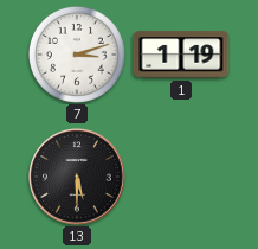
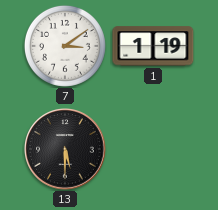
7: 3:12 -> 3:09 (65, 46)
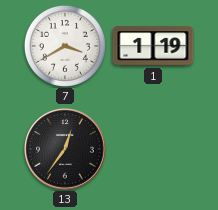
7: 3:09 -> 3:40 (65, 46)
13: 5:30 -> 12:36 (65, 149)
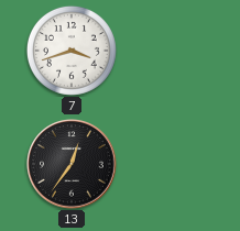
7: 3:40 -> 3:42 (72, 51)
1: 1:19 -> none (153, 46)
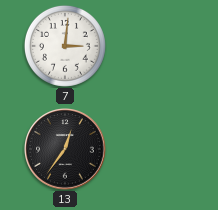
7: 3:42 -> 3:01 (65, 46)
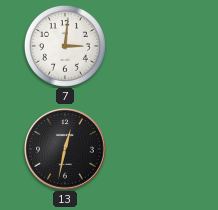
13: 12:36 -> 12:32 (65, 149)
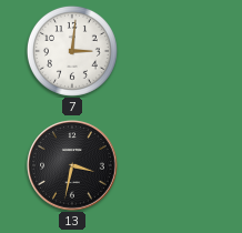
13: 12:32 -> 3:32 (72, 165)
